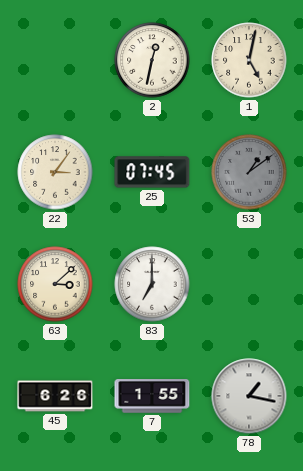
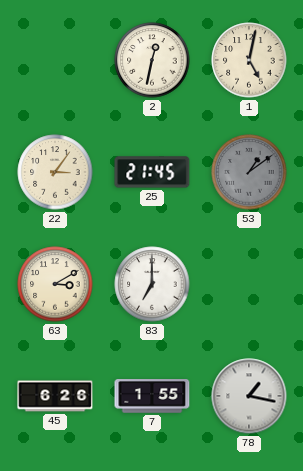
25: 07:45 -> 21:45 (152, 172)
63: 3:08 -> 3:10 (55, 284)
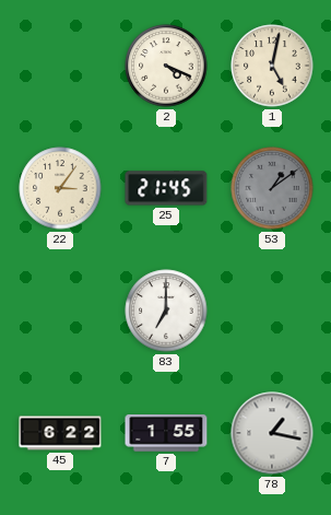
2: 12:32 -> 4:19 (166, 66)
63: 3:10 -> none (55, 284)
45: 6:26 -> 6:22 (60, 433)
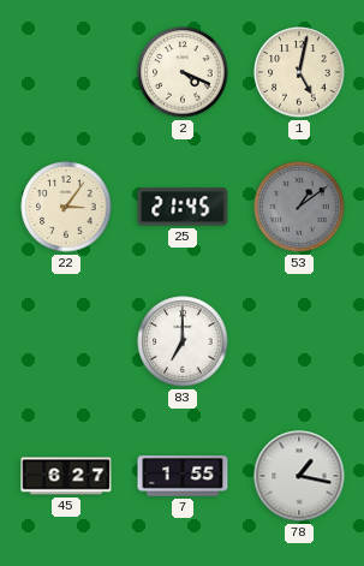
45: 6:22 -> 6:27 (66, 476)
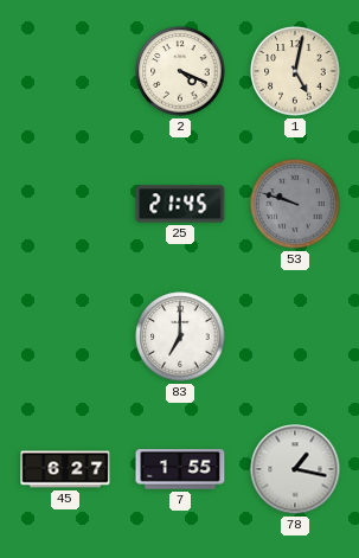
22: 3:06 -> none (66, 207)
53: 1:09 -> 9:48 (295, 204)
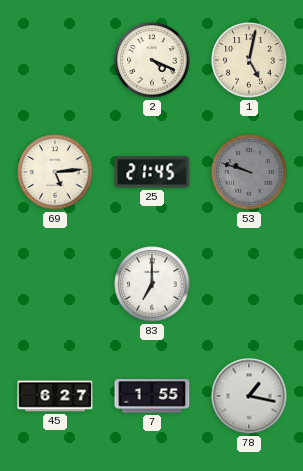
69: none -> 5:14 (55, 172)
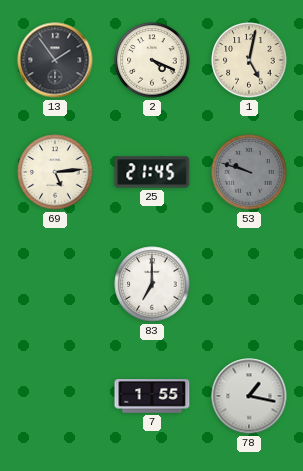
13: none -> 1:54 (55, 60)
45: 6:27 -> none (55, 396)
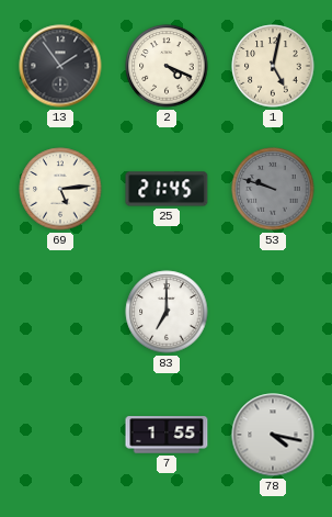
78: 1:17 -> 4:17 (273, 435)
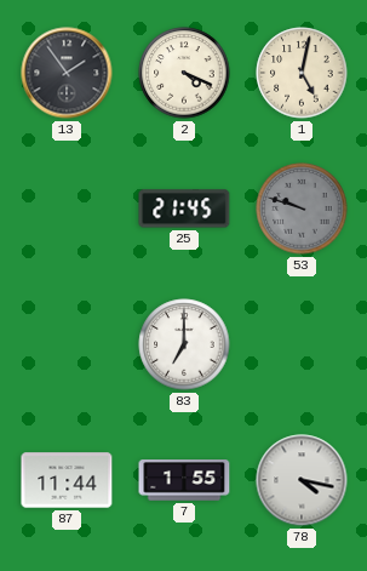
69: 5:14 -> none (60, 189)
87: none -> 11:44 (67, 480)
